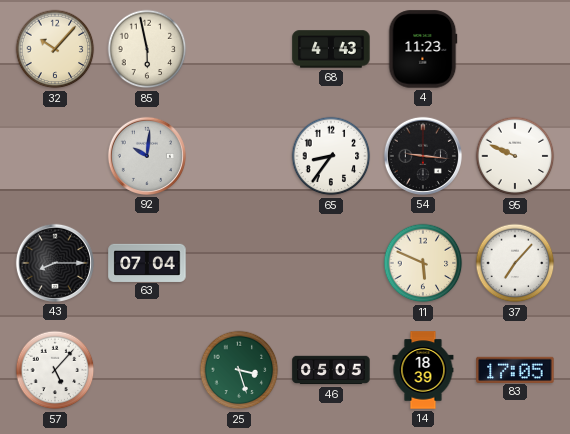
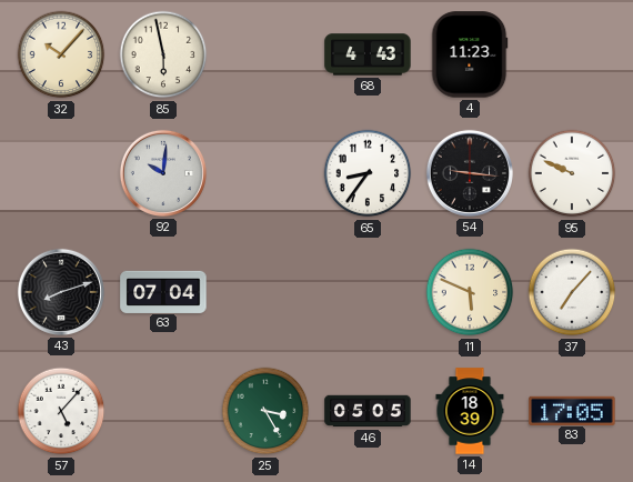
43: 8:15 -> 8:12 (61, 292)
25: 3:27 -> 3:25 (265, 411)
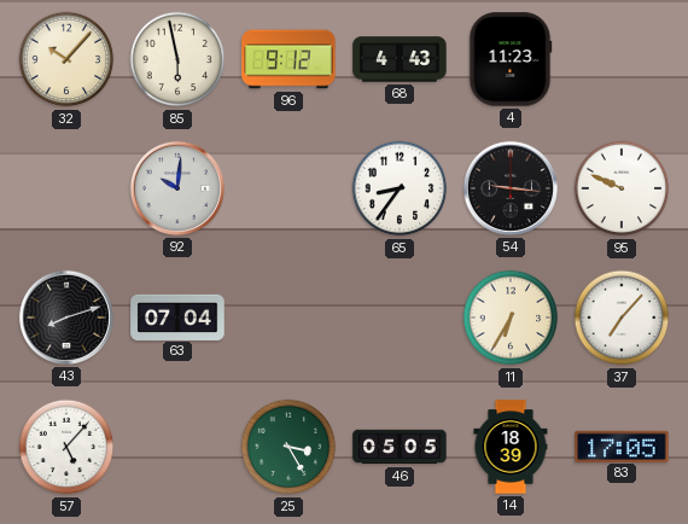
96: none -> 9:12 (288, 59)
11: 5:49 -> 6:35 (511, 318)
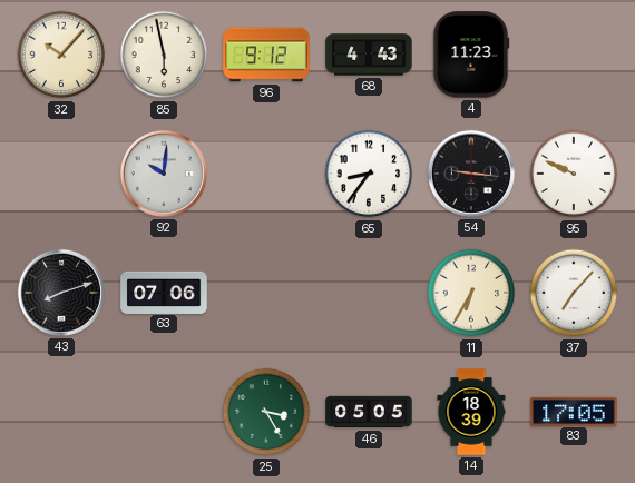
63: 07:04 -> 07:06 (164, 292)
57: 5:07 -> none (66, 447)
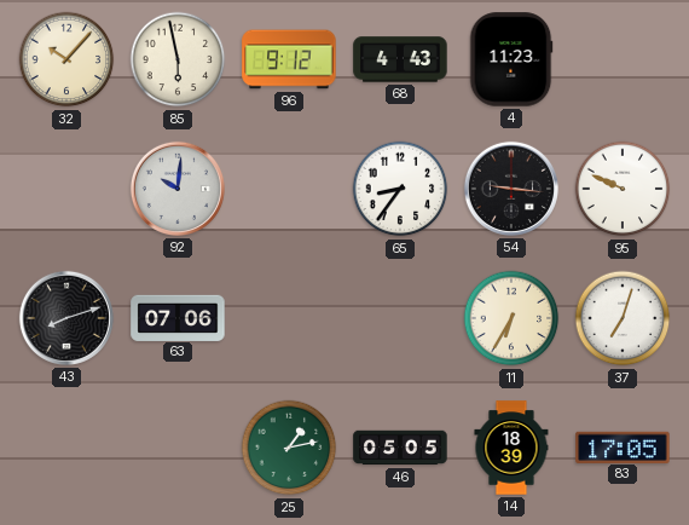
37: 7:07 -> 7:03 (623, 318)
25: 3:25 -> 1:13 (289, 448)
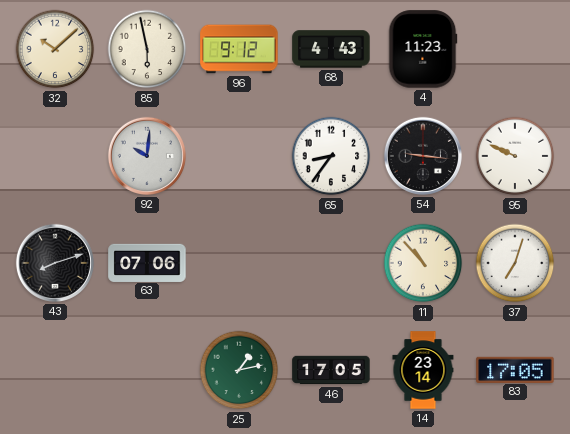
32: 10:07 -> 10:08 (55, 49)
11: 6:35 -> 10:53 (423, 263)
46: 05:05 -> 17:05 (331, 370)
14: 18:39 -> 23:14 (423, 370)
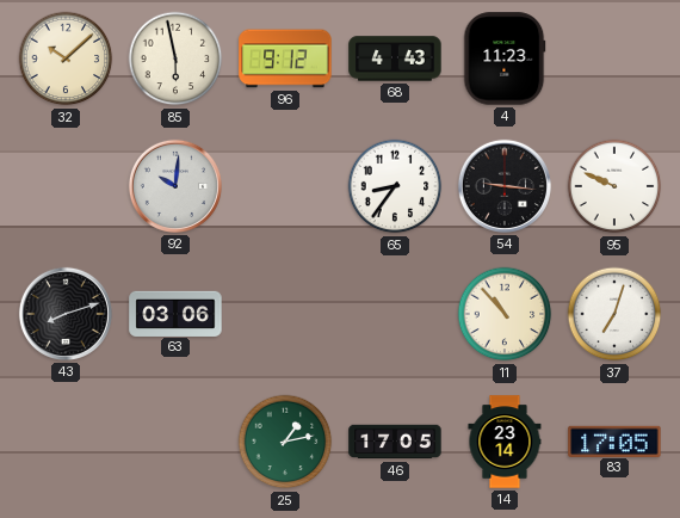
63: 07:06 -> 03:06 (175, 313)
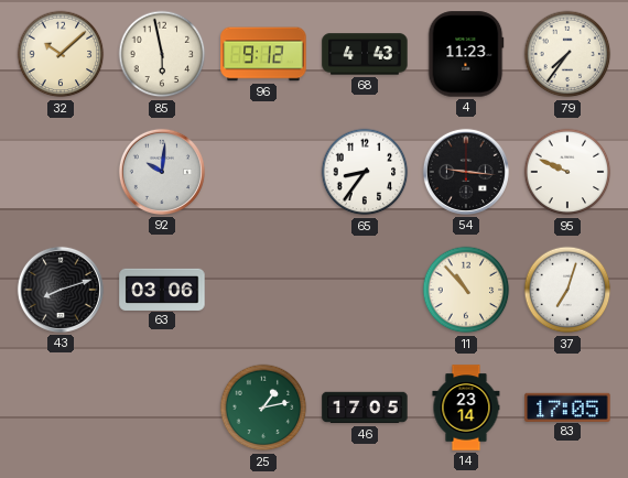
79: none -> 7:36 (567, 54)
